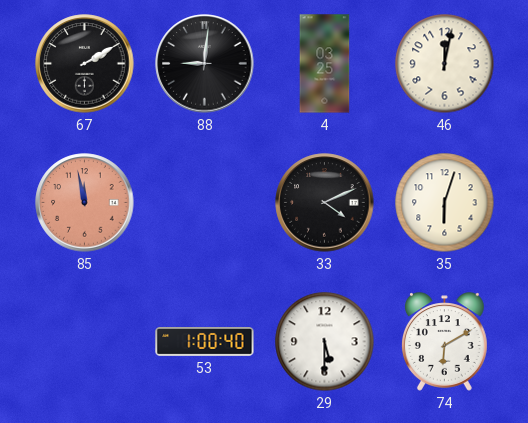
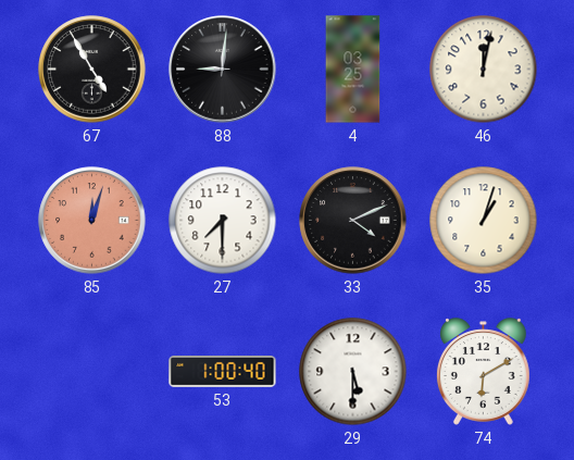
67: 2:10 -> 4:55 (92, 70)
85: 11:58 -> 12:03 (92, 221)
27: none -> 7:30 (223, 221)
35: 6:03 -> 1:03 (484, 221)
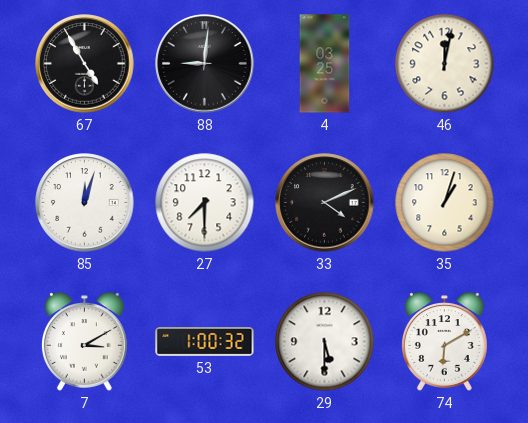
85 dial: salmon -> white (85, 203)
7: none -> 3:10 (85, 342)
53: 1:00:40 -> 1:00:32 (205, 342)
